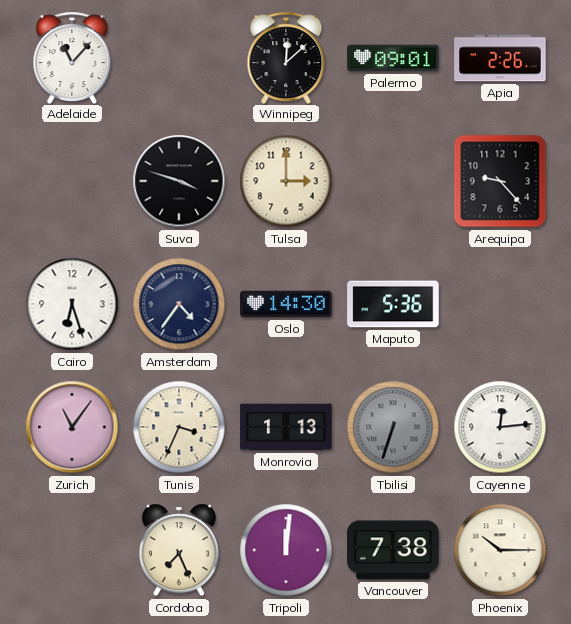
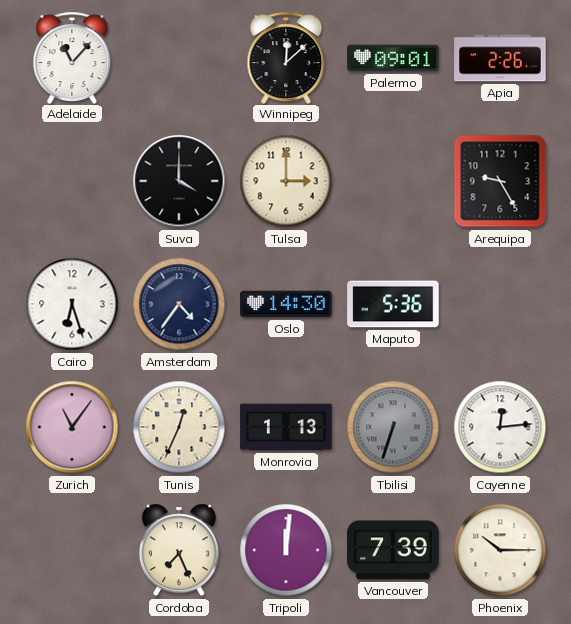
Suva: 3:48 -> 4:00 (179, 181)
Arequipa: 9:23 -> 9:25 (500, 181)
Tunis: 3:34 -> 12:34 (179, 427)
Vancouver: 7:38 -> 7:39 (393, 550)
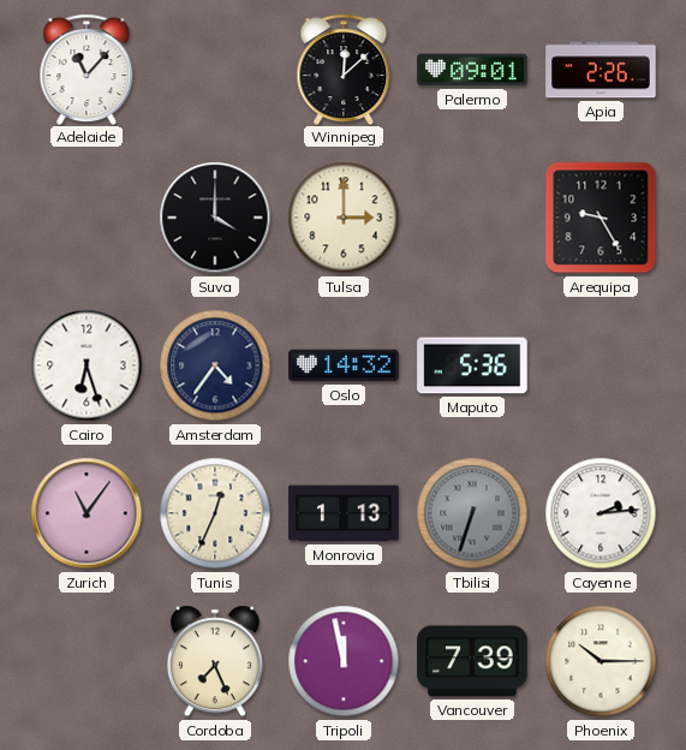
Oslo: 14:30 -> 14:32 (344, 365)
Cayenne: 12:14 -> 2:14 (601, 513)
Tripoli: 12:01 -> 11:58 (344, 661)
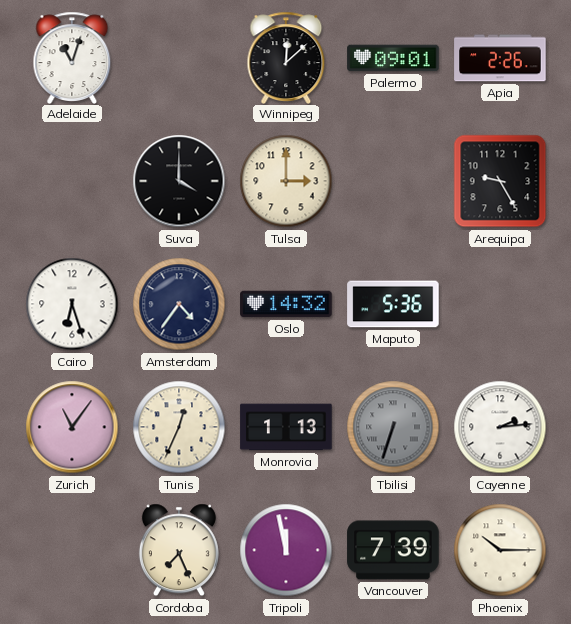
Adelaide: 11:07 -> 11:03 (72, 57)
